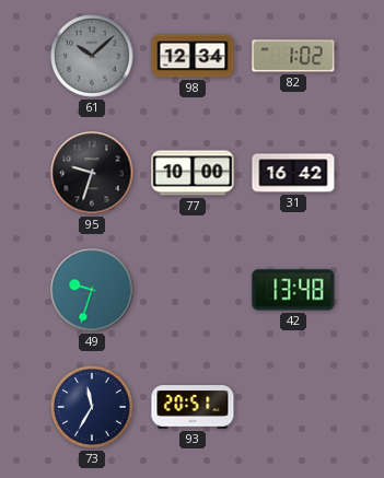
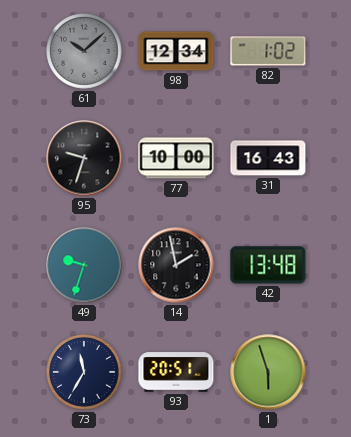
31: 16:42 -> 16:43 (268, 158)
14: none -> 1:58 (176, 265)
1: none -> 5:57 (268, 372)
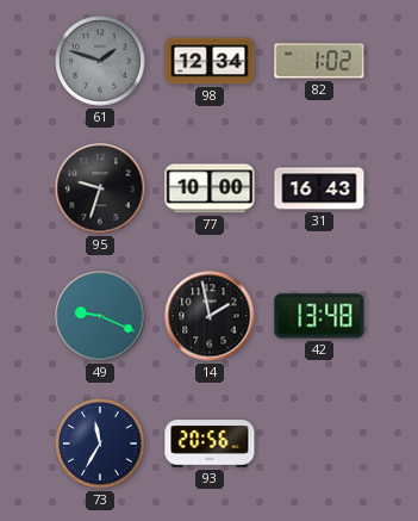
61: 10:08 -> 1:48 (100, 61)
49: 9:33 -> 9:19 (100, 316)
93: 20:51 -> 20:56 (210, 444)
1: 5:57 -> none (268, 372)
